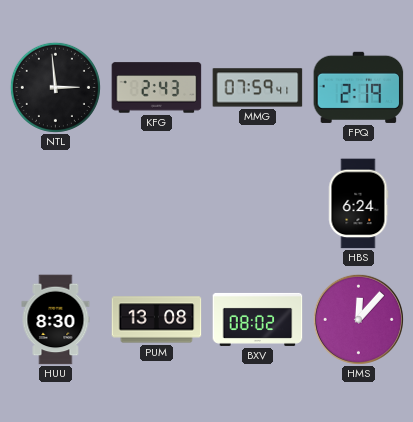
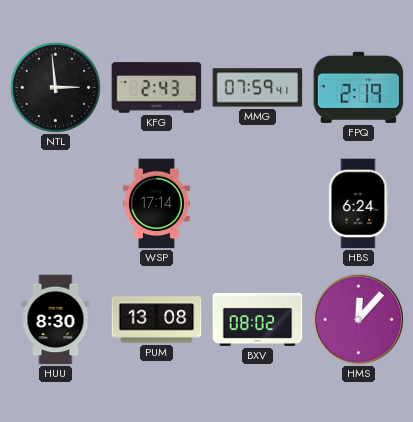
WSP: none -> 17:14 (156, 204)
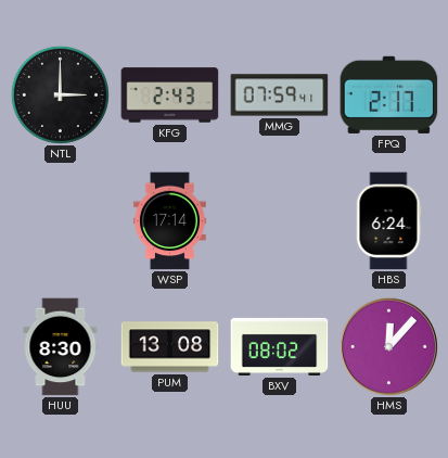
NTL: 2:59 -> 3:00 (60, 94)
FPQ: 2:19 -> 2:17 (389, 94)
